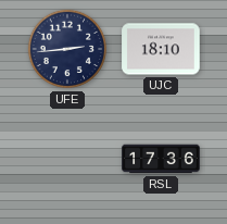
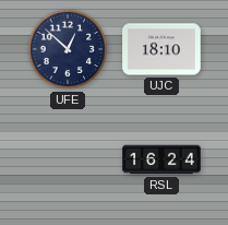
UFE: 2:44 -> 12:52 (68, 49)
RSL: 17:36 -> 16:24 (161, 159)
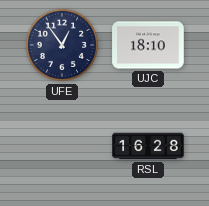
UFE: 12:52 -> 12:54 (62, 45)
RSL: 16:24 -> 16:28 (148, 146)
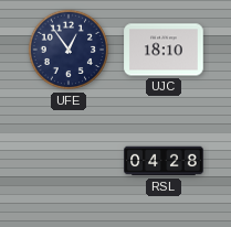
RSL: 16:28 -> 04:28 (164, 161)
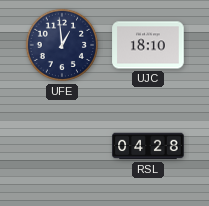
UFE: 12:54 -> 12:59 (62, 45)
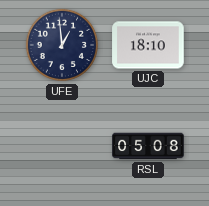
RSL: 04:28 -> 05:08 (148, 146)
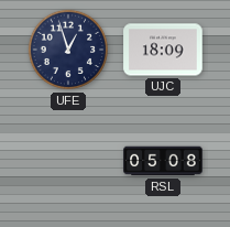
UFE: 12:59 -> 12:57 (68, 50)
UJC: 18:10 -> 18:09 (163, 50)
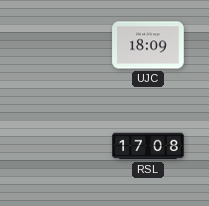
UFE: 12:57 -> none (68, 50)
RSL: 05:08 -> 17:08 (148, 146)
